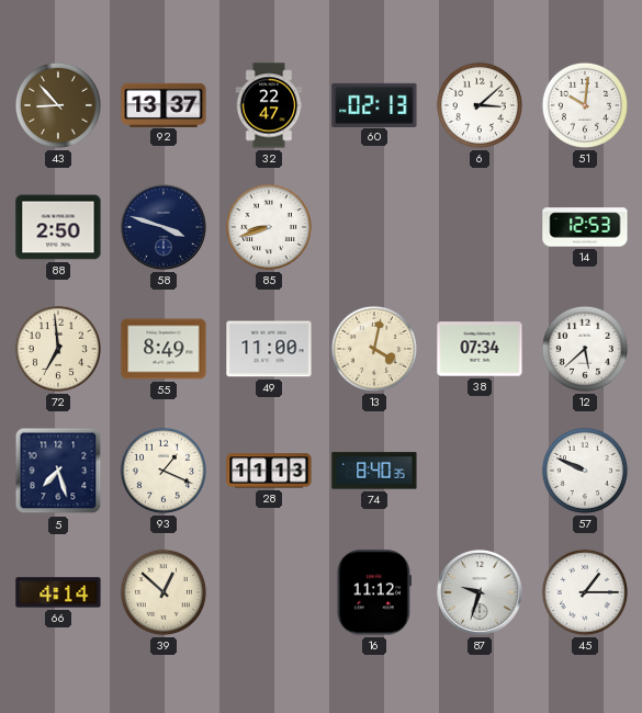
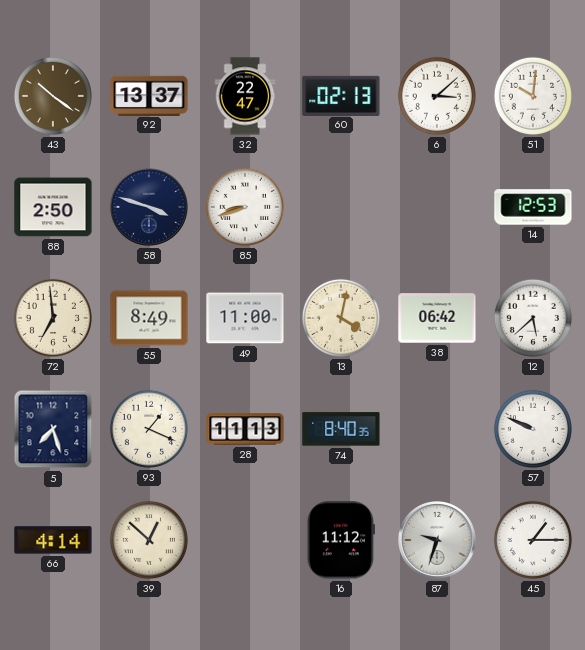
43: 8:53 -> 10:21 (53, 96)
38: 07:34 -> 06:42 (437, 318)
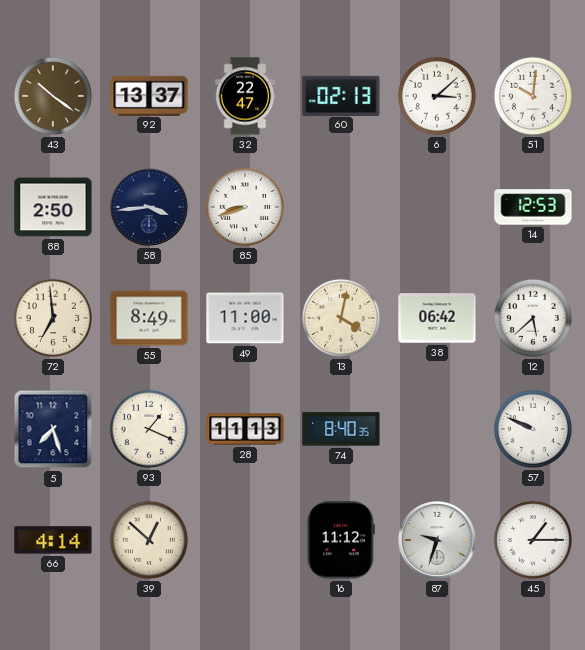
58: 3:48 -> 3:44 (150, 208)
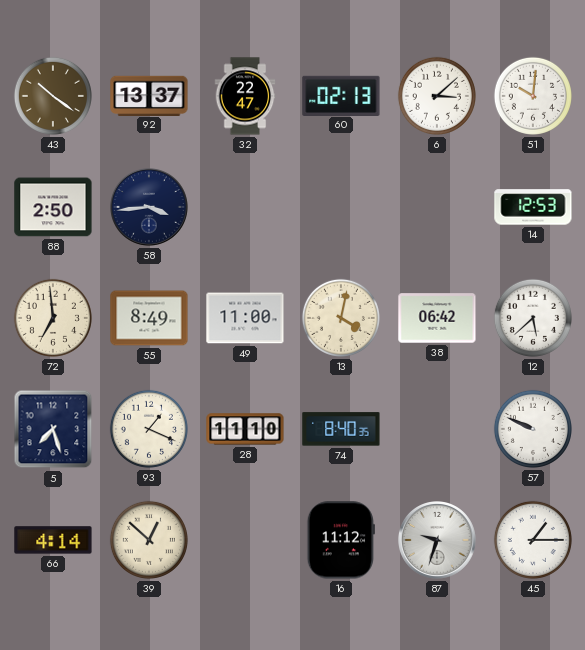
85: 8:42 -> none (245, 207)
28: 11:13 -> 11:10 (245, 429)
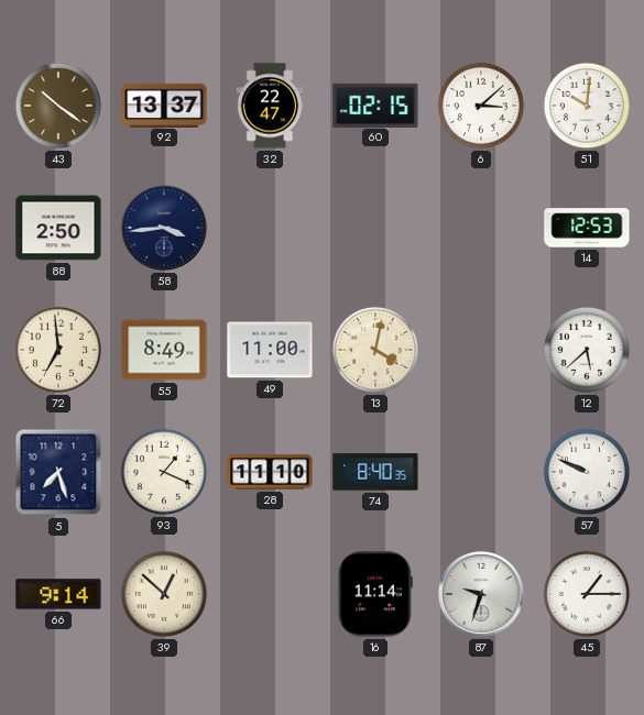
60: 02:13 -> 02:15 (375, 105)
38: 06:42 -> none (437, 318)
66: 4:14 -> 9:14 (58, 594)
16: 11:12 -> 11:14 (375, 594)
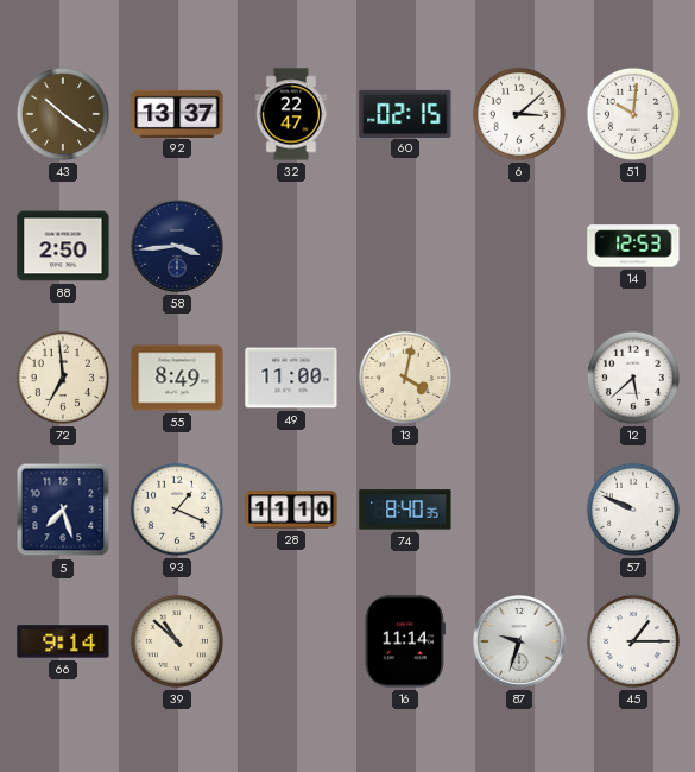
39: 12:52 -> 10:52 (177, 641)
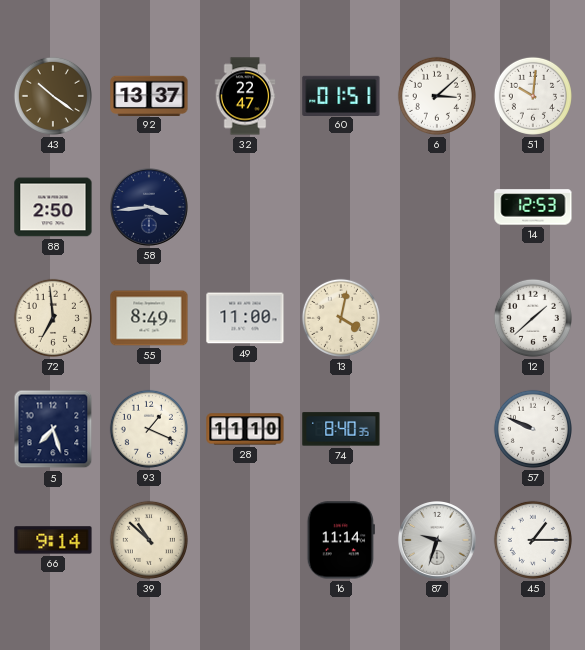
60: 02:15 -> 01:51 (341, 95)
12: 5:38 -> 1:38 (533, 318)
